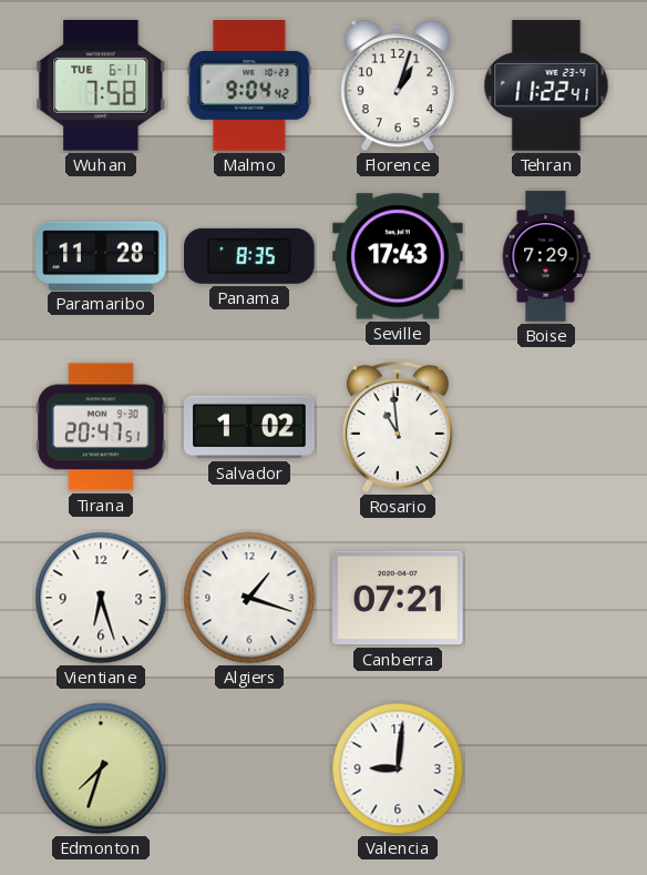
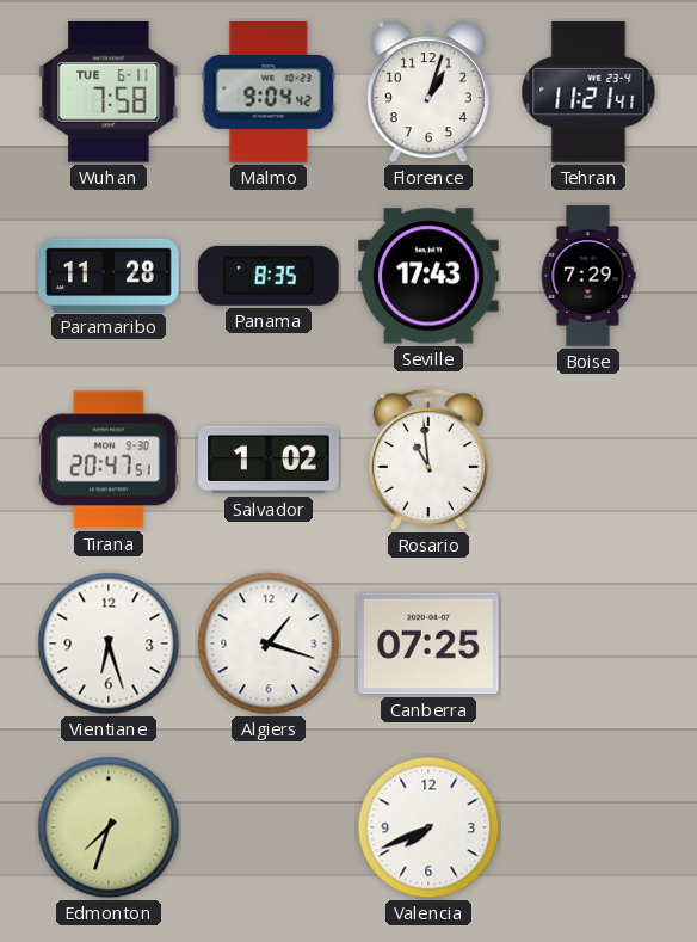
Tehran: 11:22 -> 11:21 (588, 92)
Canberra: 07:21 -> 07:25 (428, 644)
Valencia: 9:01 -> 7:41 (428, 827)
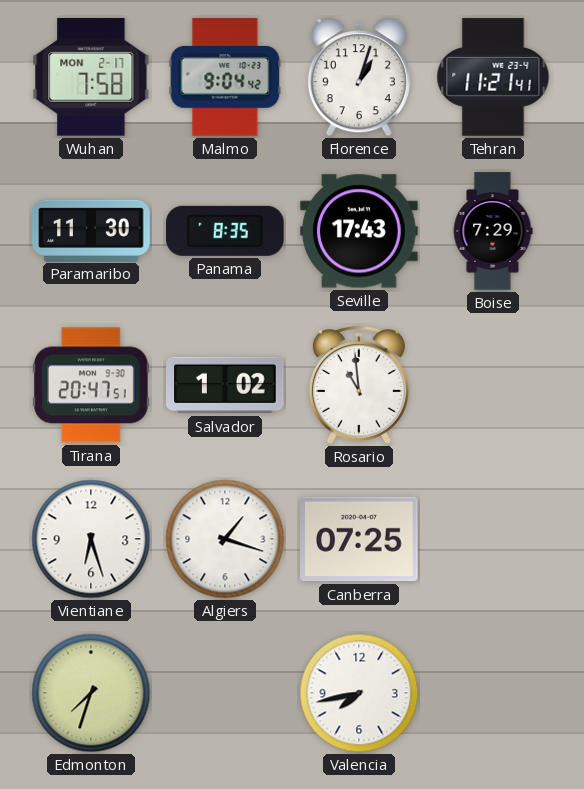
Wuhan date: TUE 6-11 -> MON 2-17 (91, 77)
Paramaribo: 11:28 -> 11:30 (91, 230)
Valencia: 7:41 -> 7:43 (359, 693)
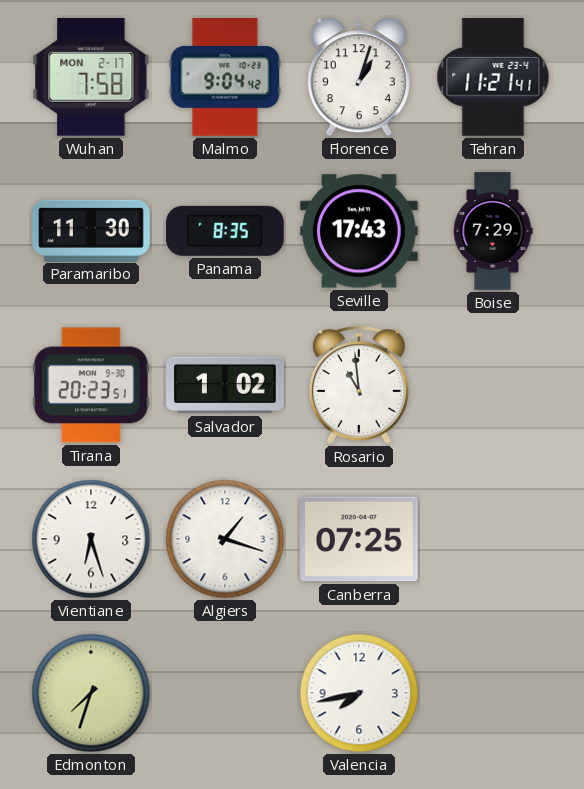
Tirana: 20:47 -> 20:23 (91, 385)
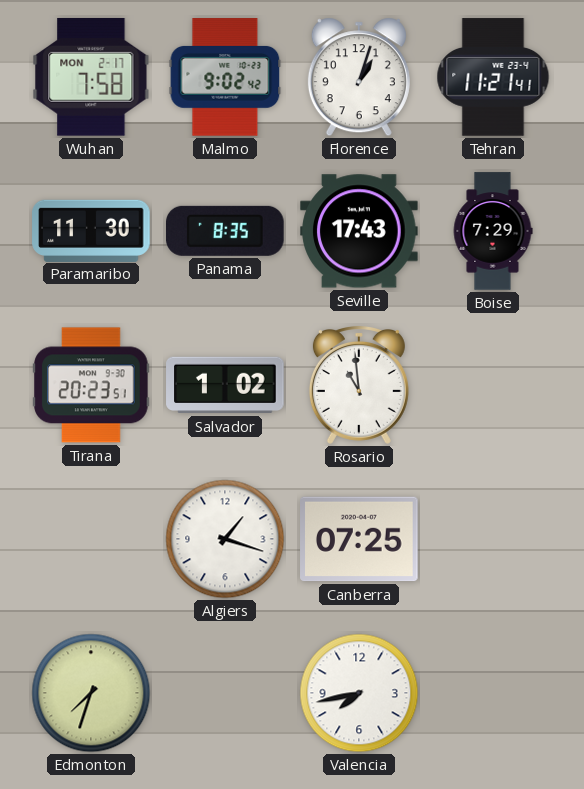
Malmo: 9:04 -> 9:02 (225, 77)
Vientiane: 6:27 -> none (91, 539)
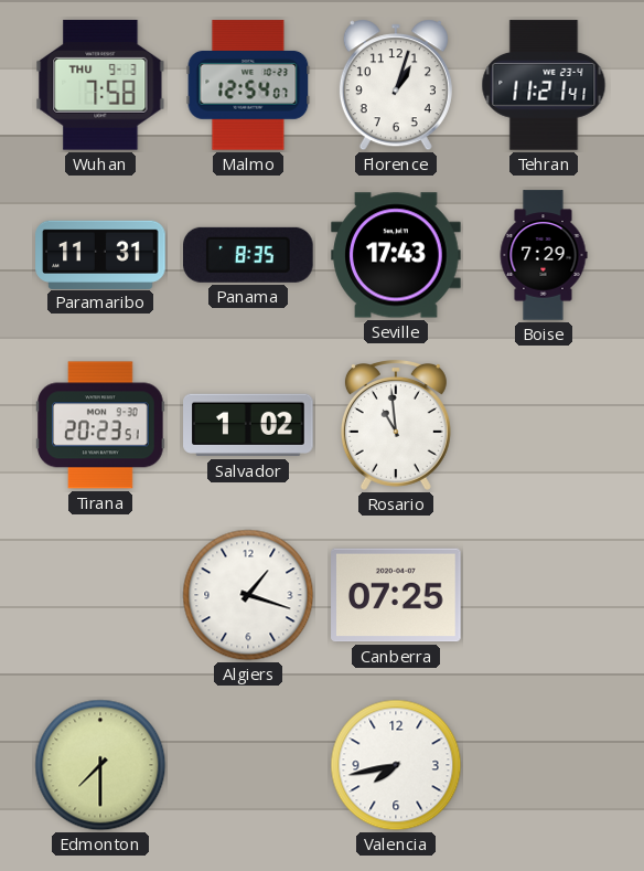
Wuhan date: MON 2-17 -> THU 9-3 (100, 85)
Malmo: 9:02 -> 12:54 (248, 85)
Paramaribo: 11:30 -> 11:31 (100, 254)
Edmonton: 7:33 -> 7:30 (100, 765)
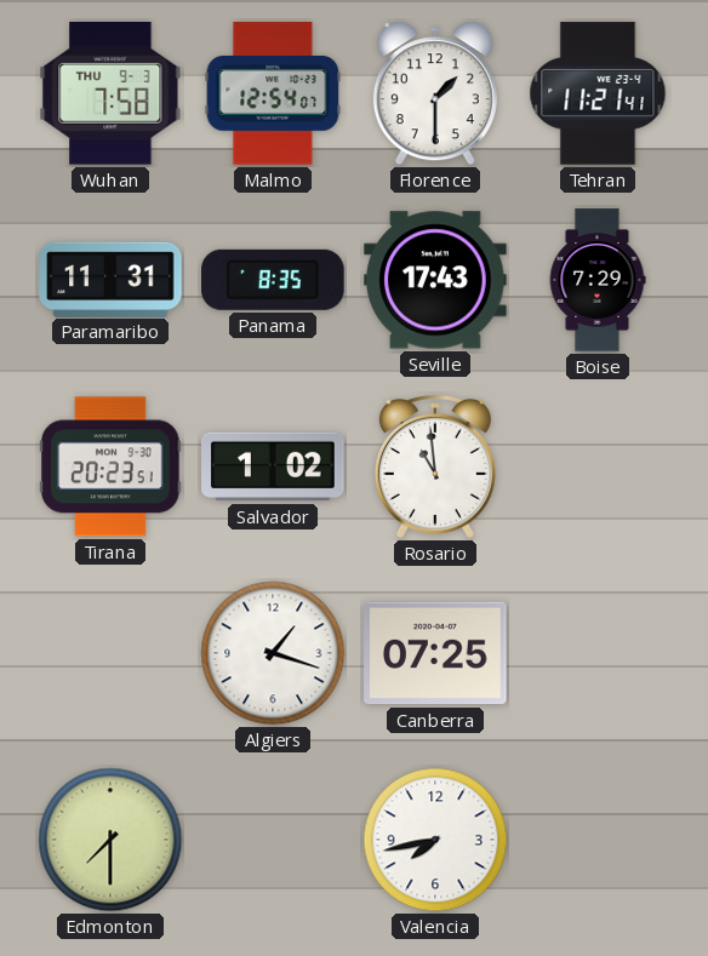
Florence: 1:03 -> 1:30 (435, 93)
